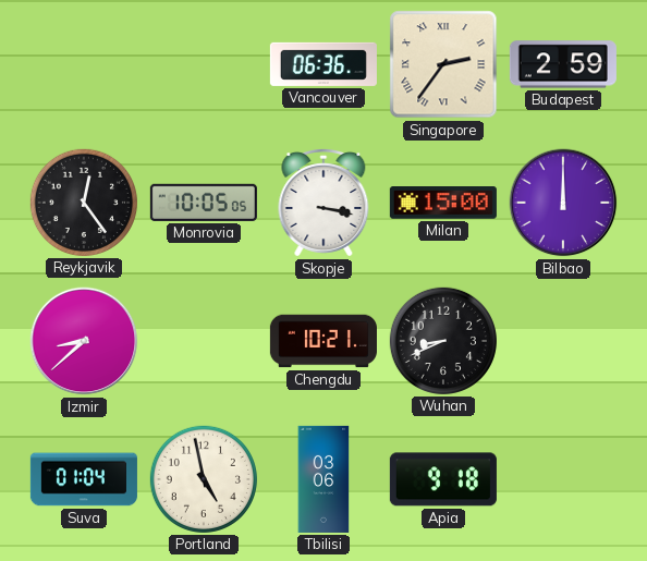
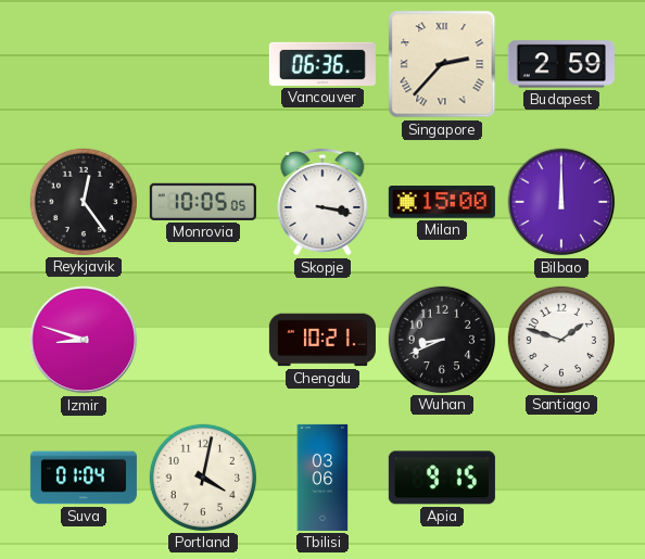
Singapore: 2:36 -> 2:37 (442, 64)
Izmir: 8:38 -> 8:48 (84, 340)
Santiago: none -> 1:48 (561, 340)
Portland: 4:58 -> 4:02 (203, 478)
Apia: 9:18 -> 9:15 (442, 478)
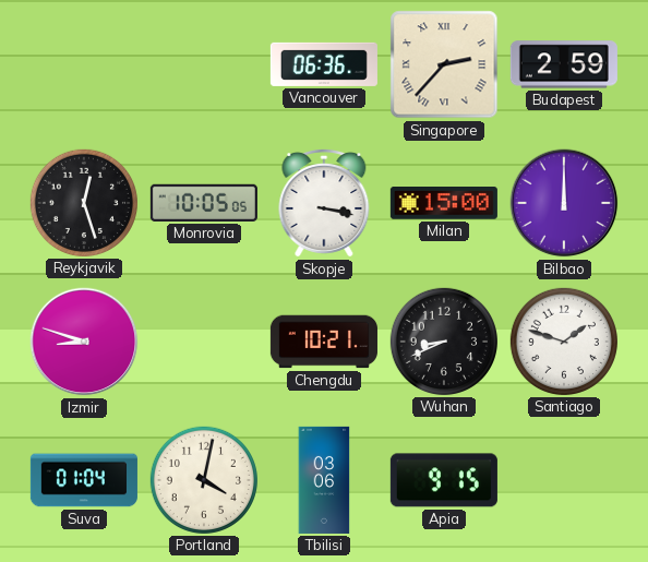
Reykjavik: 12:24 -> 12:27 (84, 203)
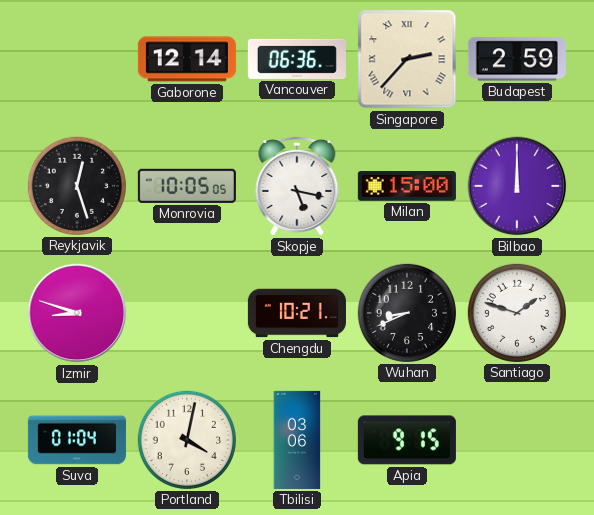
Gaborone: none -> 12:14 (187, 59)
Skopje: 3:17 -> 5:17 (297, 186)
